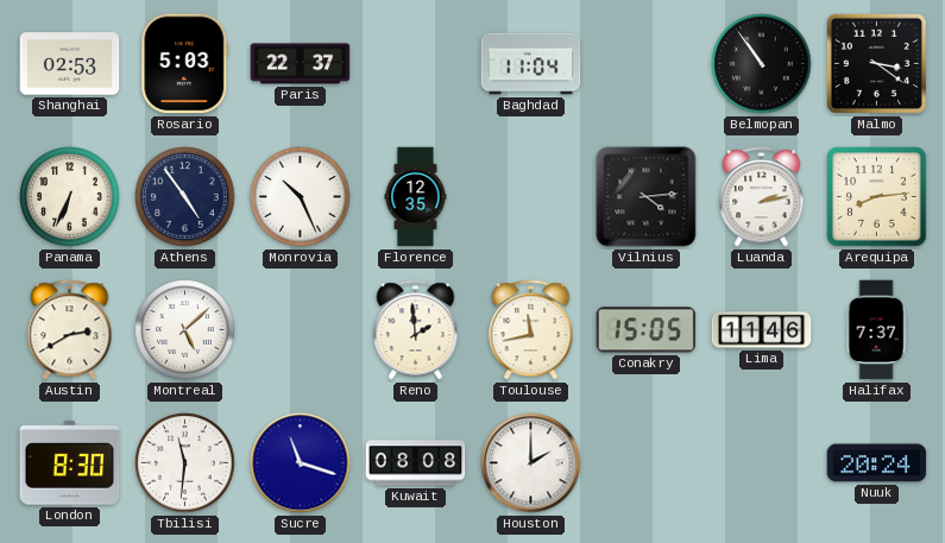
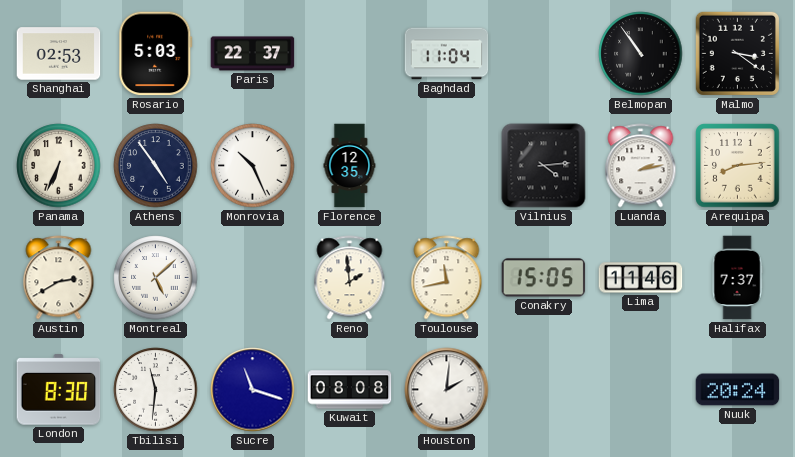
Houston: 2:00 -> 2:01 (447, 390)
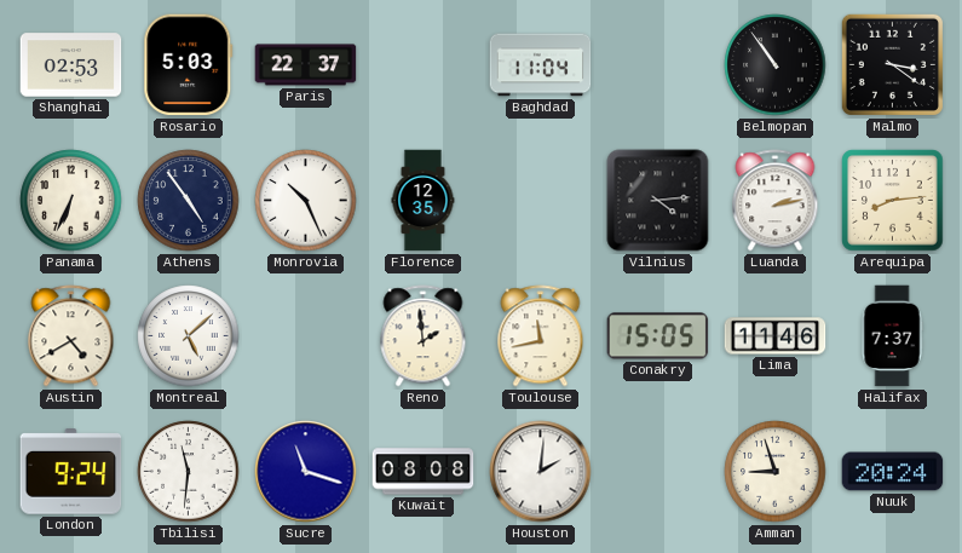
Austin: 2:40 -> 4:40 (71, 336)
London: 8:30 -> 9:24 (71, 472)
Amman: none -> 8:57 (776, 472)
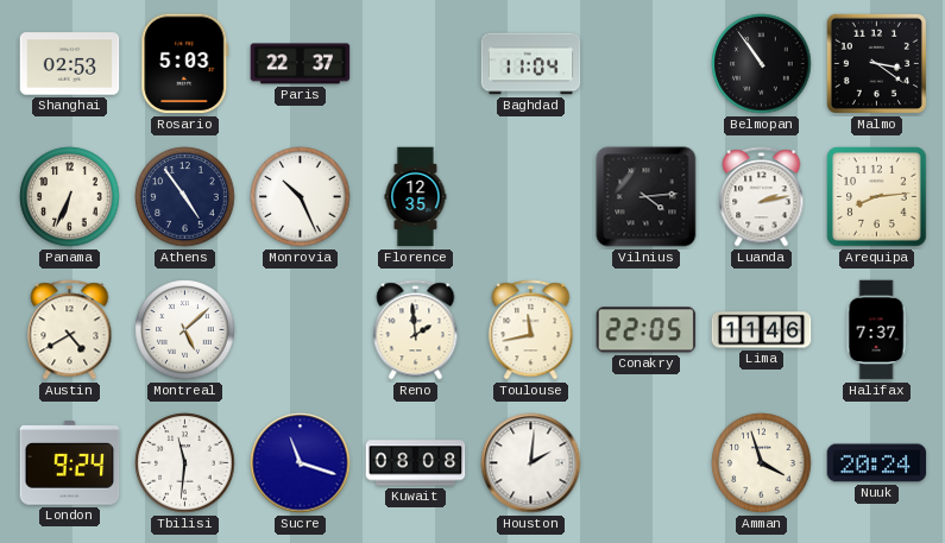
Conakry: 15:05 -> 22:05 (647, 330)
Amman: 8:57 -> 3:57 (762, 463)
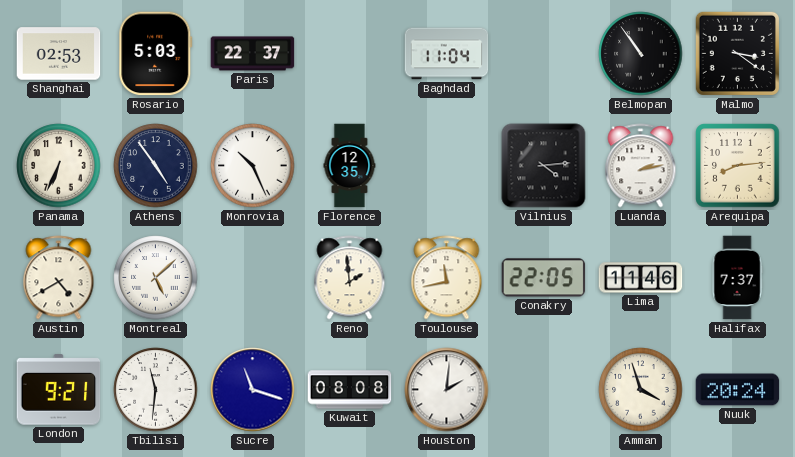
London: 9:24 -> 9:21 (59, 390)
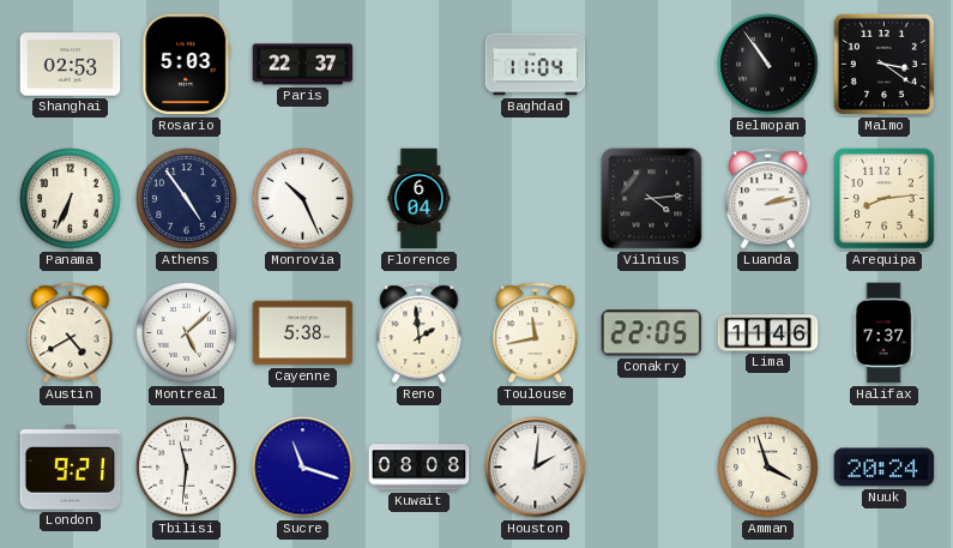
Florence: 12:35 -> 6:04 (420, 199)
Cayenne: none -> 5:38 (303, 333)
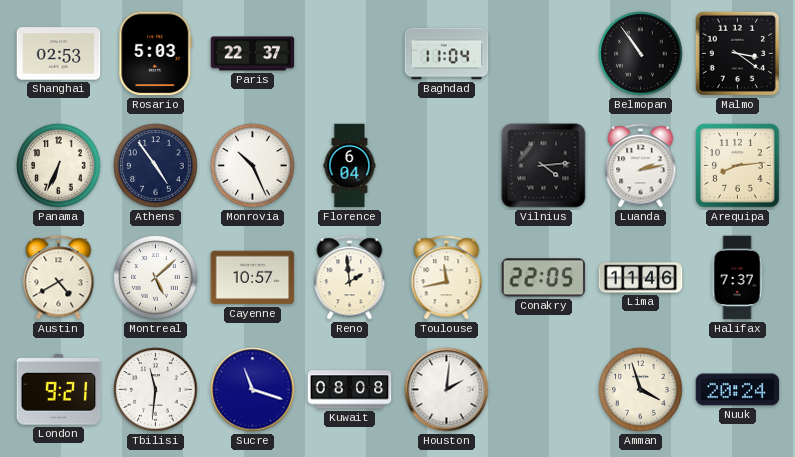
Cayenne: 5:38 -> 10:57 (253, 278)
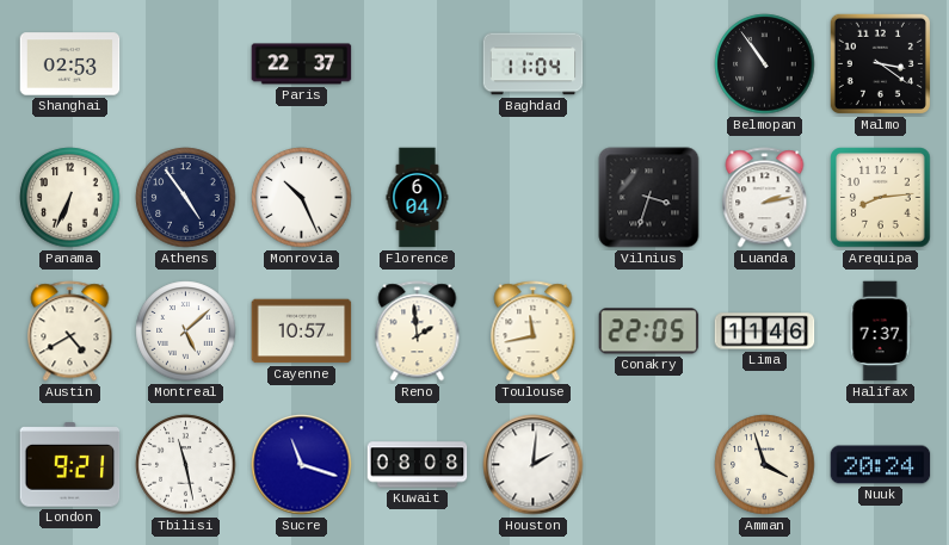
Rosario: 5:03 -> none (156, 54)
Vilnius: 4:14 -> 3:33 (649, 198)
Tbilisi: 11:31 -> 11:28 (186, 465)
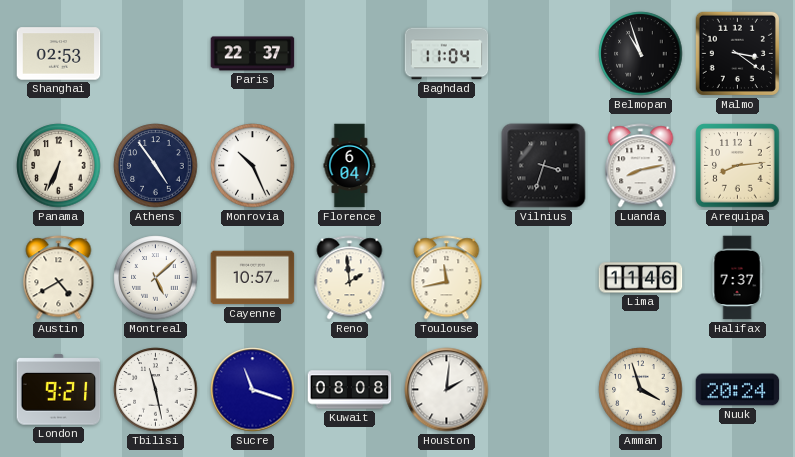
Belmopan: 10:54 -> 10:57 (641, 54)
Luanda: 2:13 -> 8:13 (641, 166)
Conakry: 22:05 -> none (649, 332)
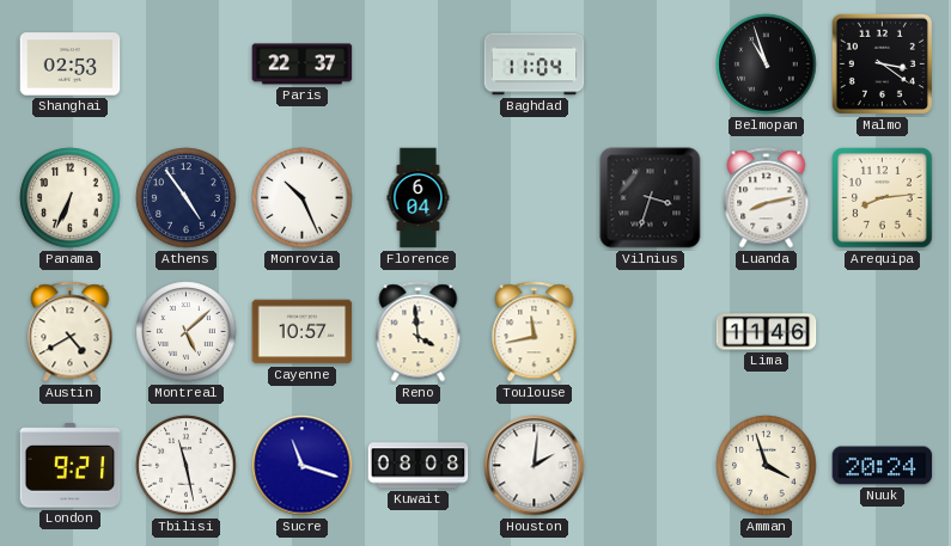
Reno: 1:59 -> 3:59 (419, 332)
Halifax: 7:37 -> none (737, 278)
